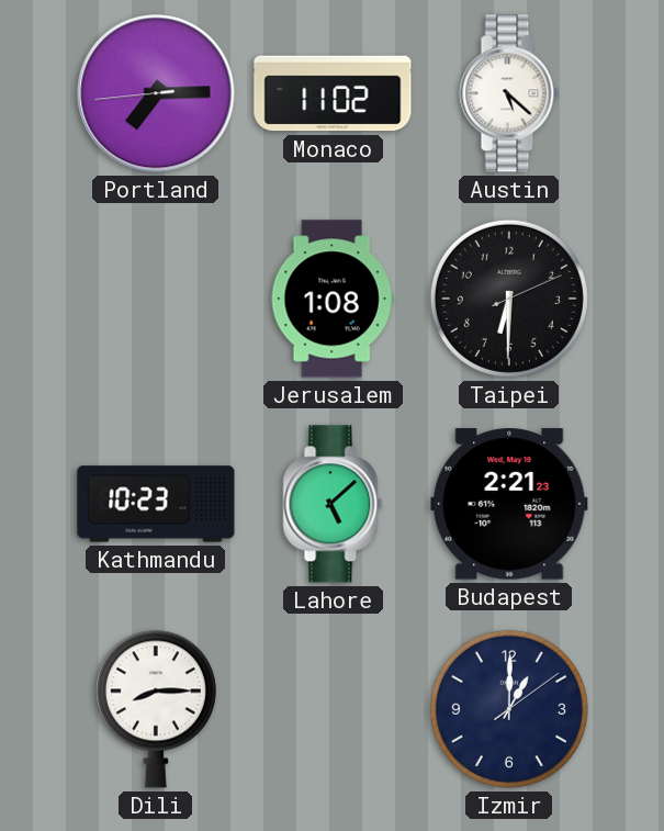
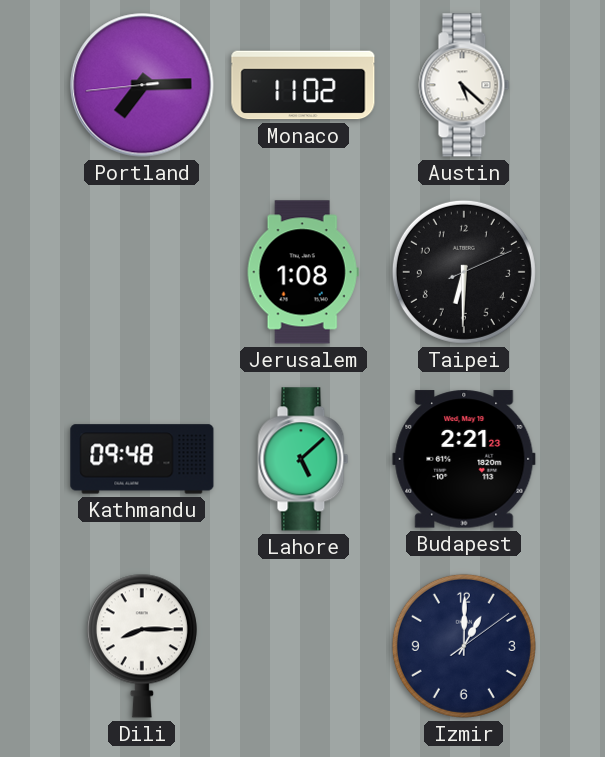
Kathmandu: 10:23 -> 09:48 (142, 459)
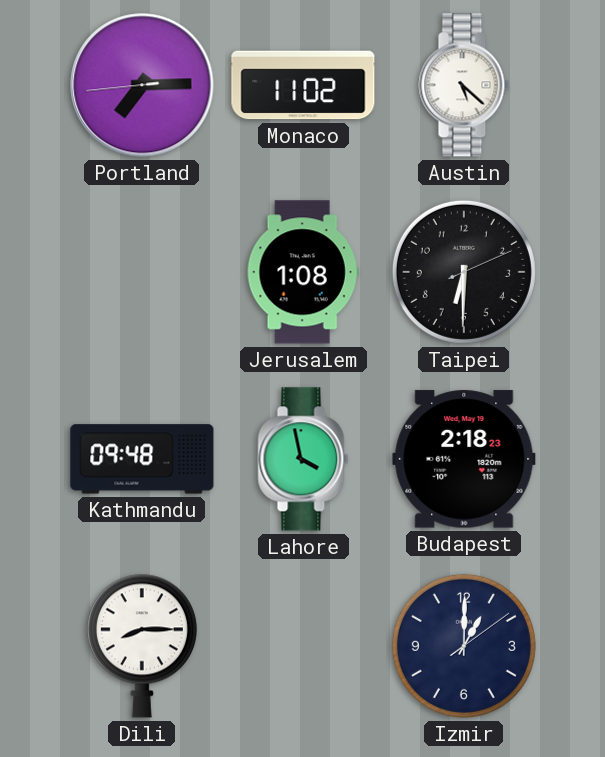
Lahore: 5:08 -> 3:58 (303, 459)
Budapest: 2:21 -> 2:18 (464, 459)
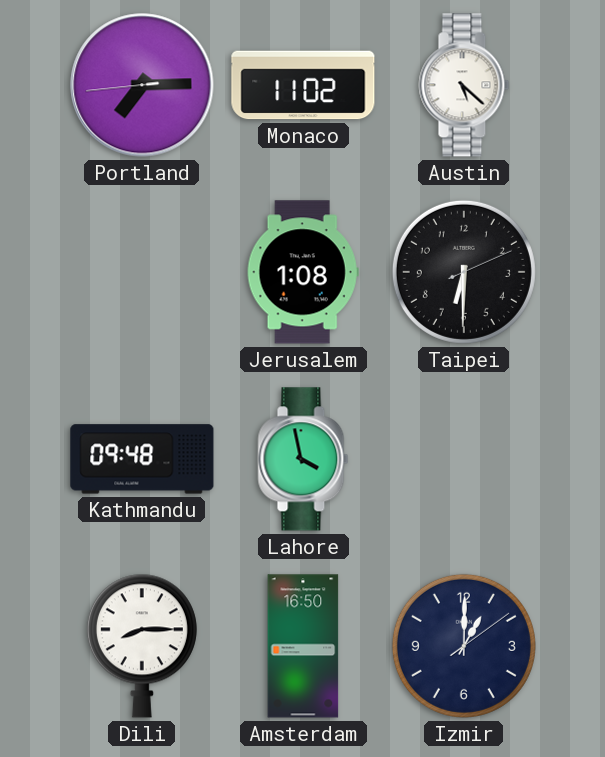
Budapest: 2:18 -> none (464, 459)
Amsterdam: none -> 16:50 (303, 646)
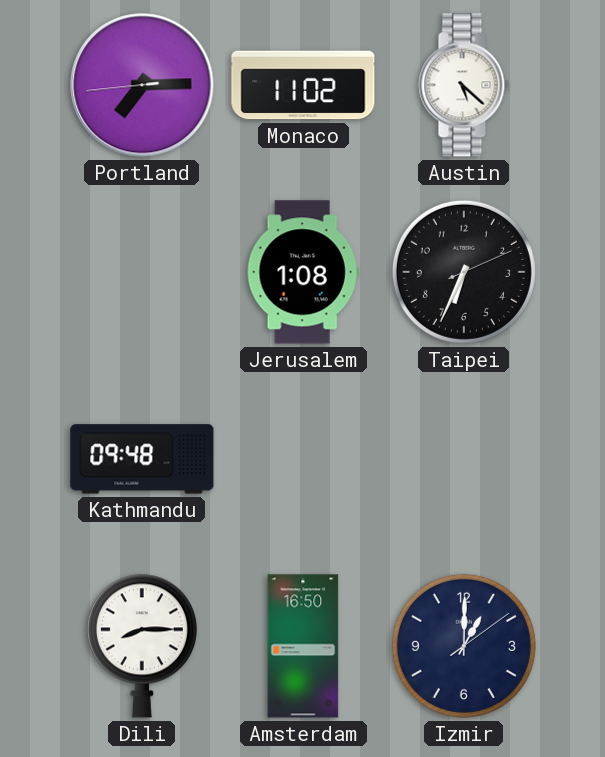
Taipei: 6:30 -> 6:34 (464, 272)
Lahore: 3:58 -> none (303, 459)
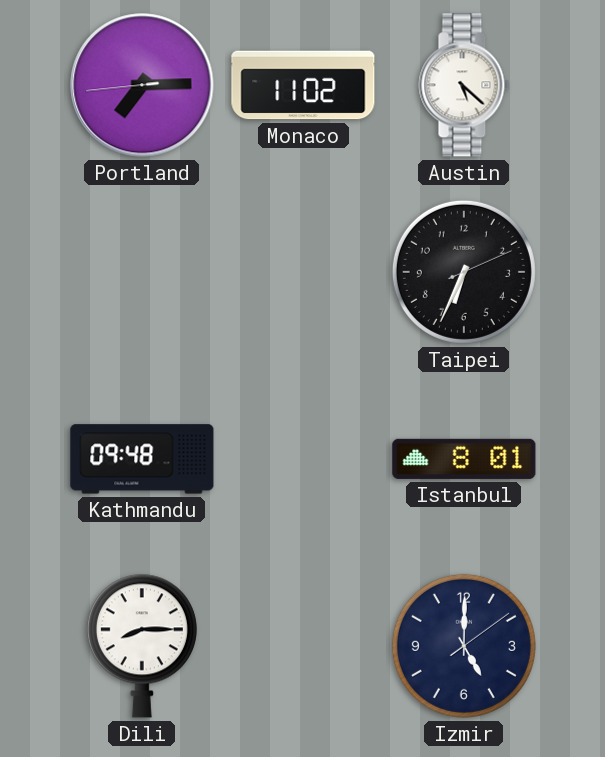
Jerusalem: 1:08 -> none (303, 272)
Istanbul: none -> 8:01 (464, 459)
Amsterdam: 16:50 -> none (303, 646)
Izmir: 1:00 -> 5:00 (464, 646)
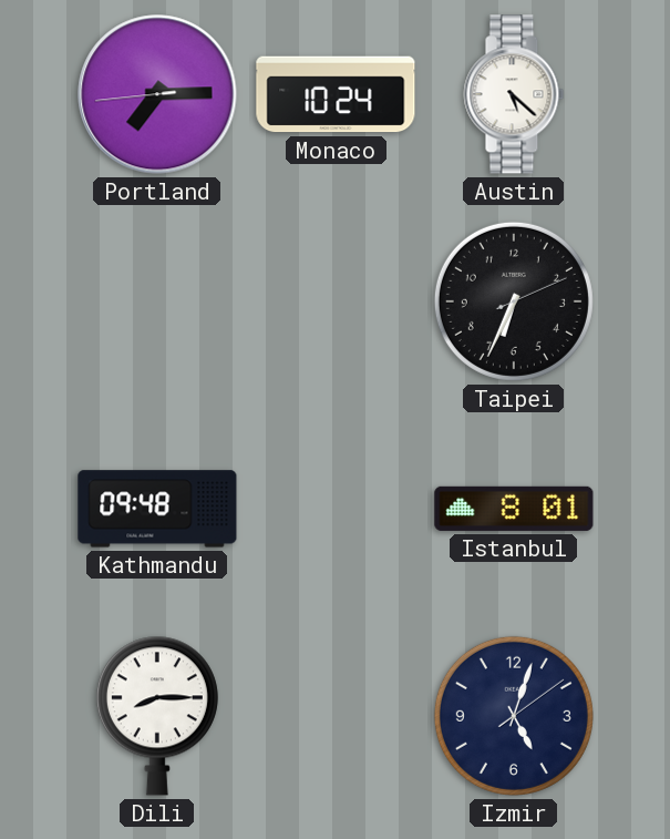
Monaco: 11:02 -> 10:24 (336, 94)
Izmir: 5:00 -> 5:03 (514, 716)
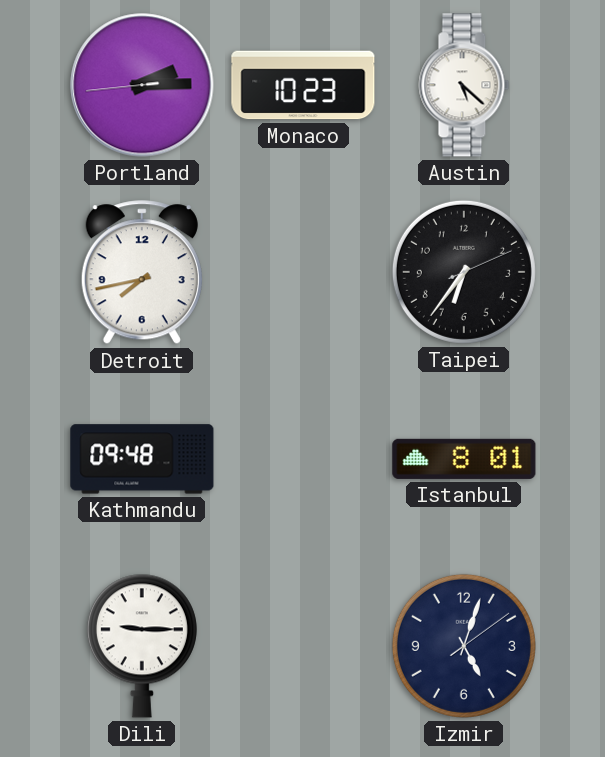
Portland: 7:14 -> 2:14 (142, 85)
Monaco: 10:24 -> 10:23 (303, 85)
Detroit: none -> 7:43 (142, 273)
Taipei: 6:34 -> 6:36 (464, 272)
Dili: 8:15 -> 9:15 (142, 646)
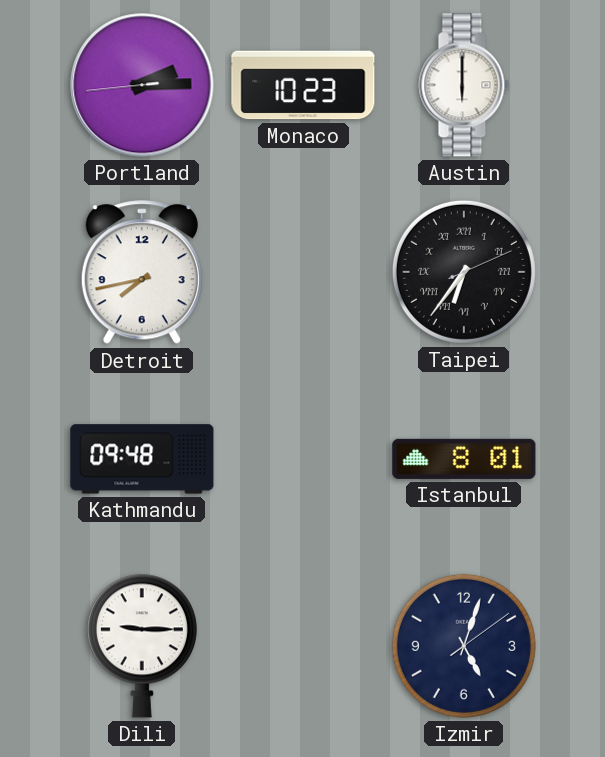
Austin: 5:22 -> 6:00 (464, 85)
Taipei numerals: Arabic -> Roman (464, 272)
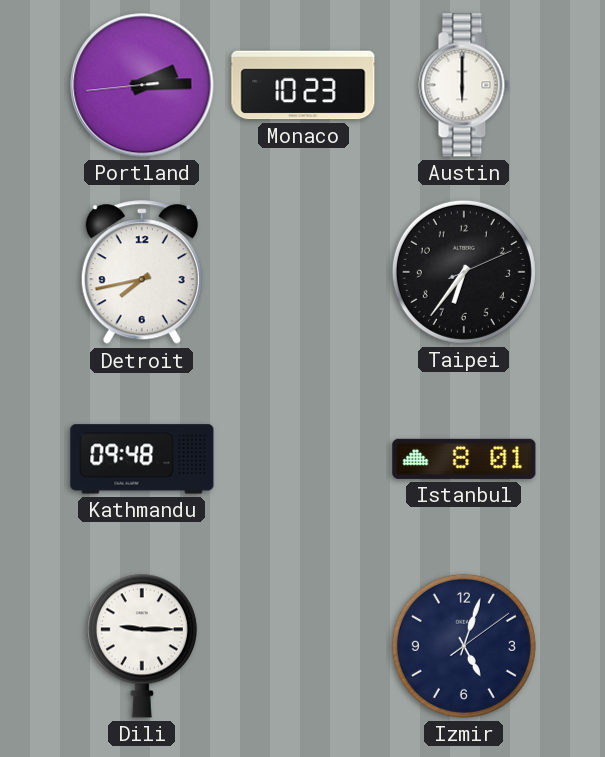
Taipei numerals: Roman -> Arabic (464, 272)
